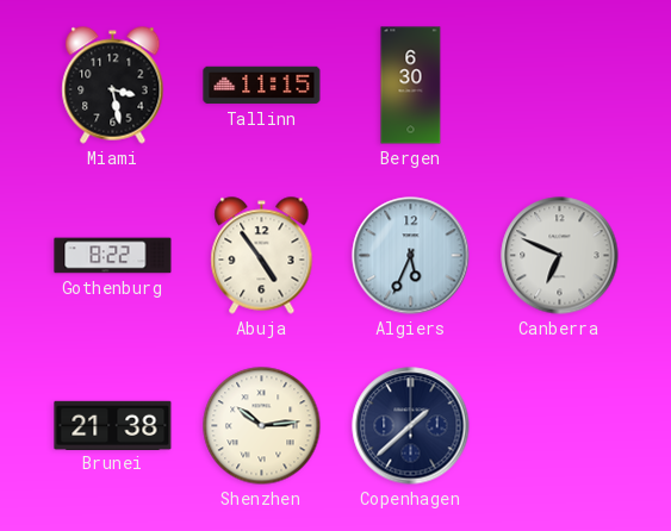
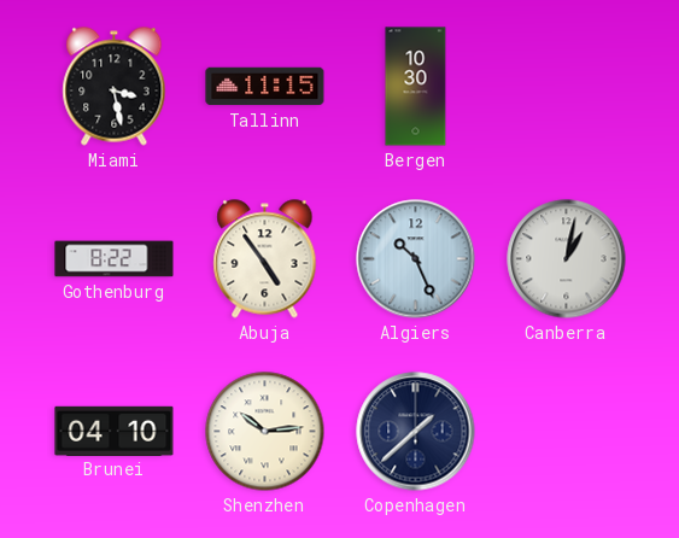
Bergen: 6:30 -> 10:30 (416, 87)
Algiers: 5:34 -> 10:26 (416, 259)
Canberra: 6:49 -> 1:02 (567, 259)
Brunei: 21:38 -> 04:10 (115, 431)
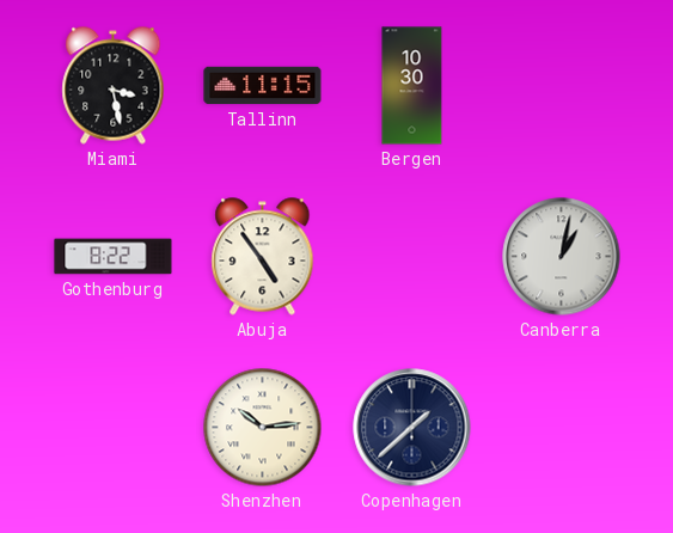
Algiers: 10:26 -> none (416, 259)
Brunei: 04:10 -> none (115, 431)
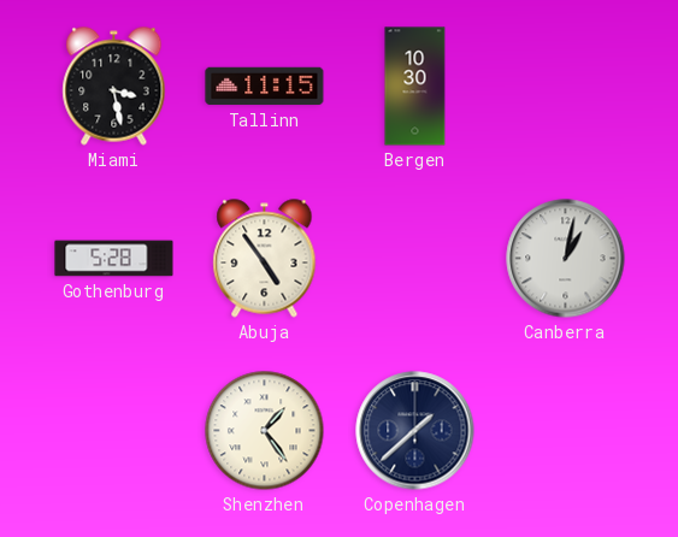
Gothenburg: 8:22 -> 5:28 (114, 259)
Shenzhen: 10:14 -> 1:24 (265, 431)
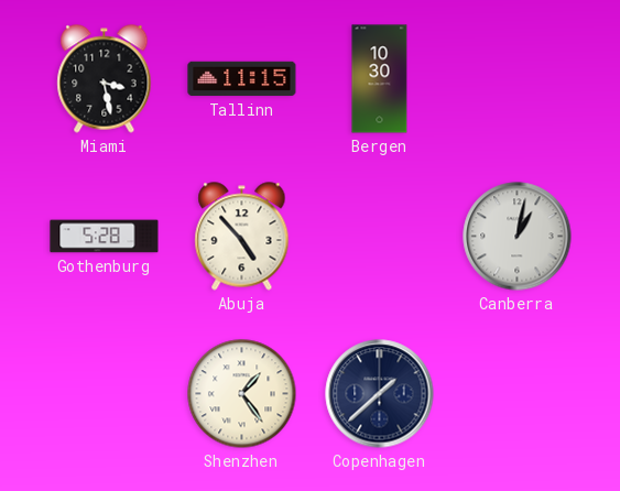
Abuja: 4:54 -> 4:53 (242, 237)
